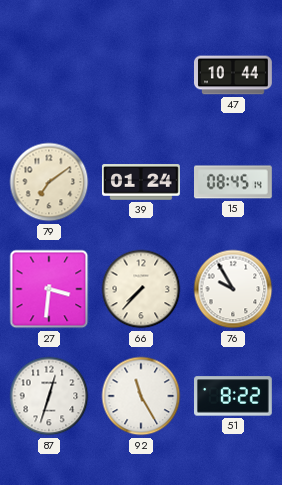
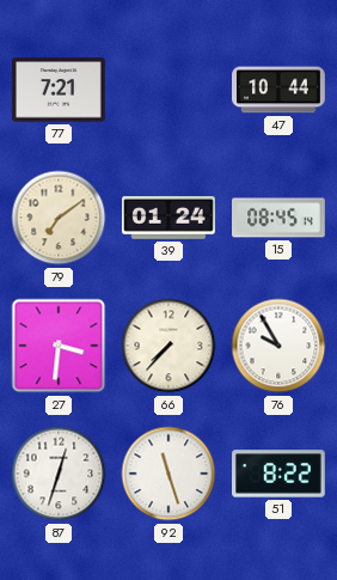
77: none -> 7:21 (60, 90)
92: 11:25 -> 11:27 (168, 474)
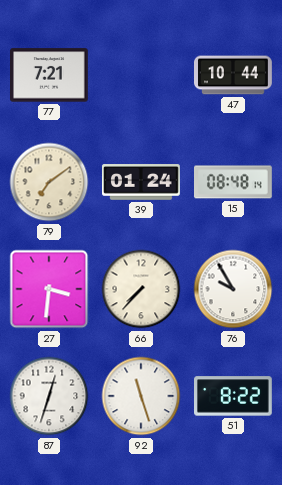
15: 08:45 -> 08:48 (234, 182)
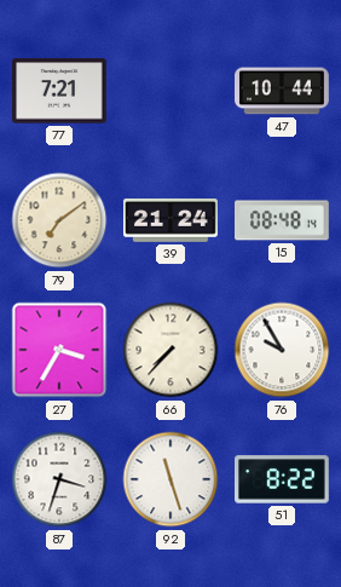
39: 01:24 -> 21:24 (172, 220)
27: 3:31 -> 3:35 (59, 350)
87: 12:33 -> 3:33 (59, 479)
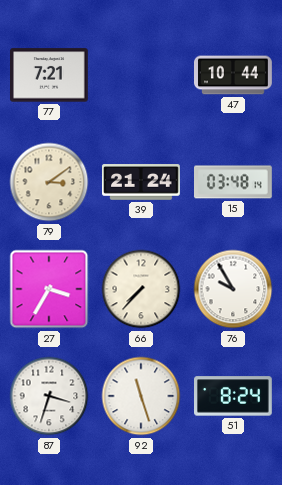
79: 7:09 -> 3:09 (49, 182)
15: 08:48 -> 03:48 (234, 182)
51: 8:22 -> 8:24 (234, 396)
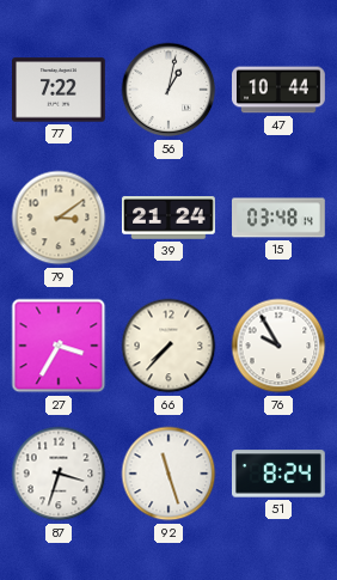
77: 7:21 -> 7:22 (60, 90)
56: none -> 1:02 (168, 90)
